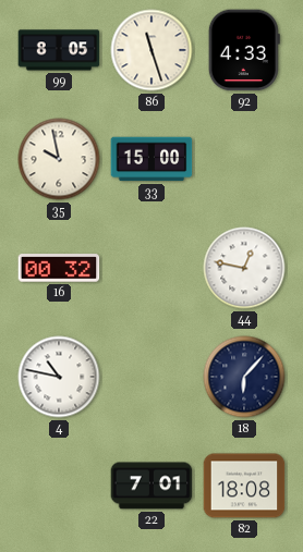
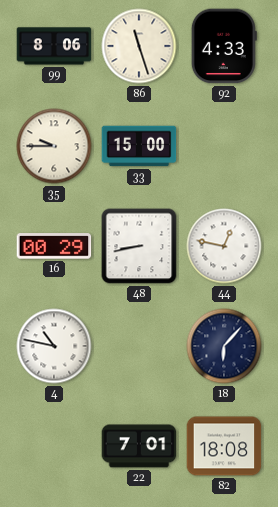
99: 8:05 -> 8:06 (54, 46)
35: 9:58 -> 9:45 (54, 146)
16: 00:32 -> 00:29 (54, 246)
48: none -> 8:43 (139, 246)
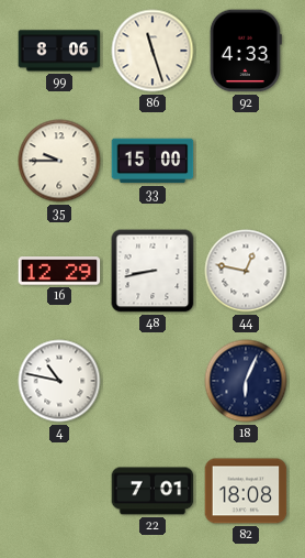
16: 00:29 -> 12:29 (59, 271)
18: 6:07 -> 6:04 (246, 381)
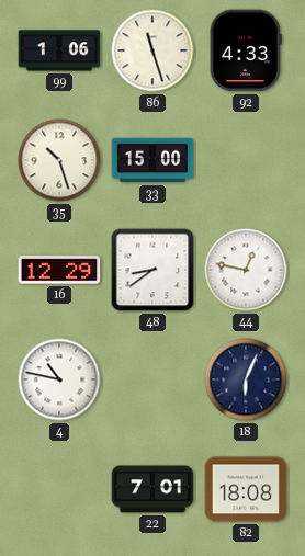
99: 8:06 -> 1:06 (59, 50)
35: 9:45 -> 10:27 (59, 160)
48: 8:43 -> 8:39 (152, 270)
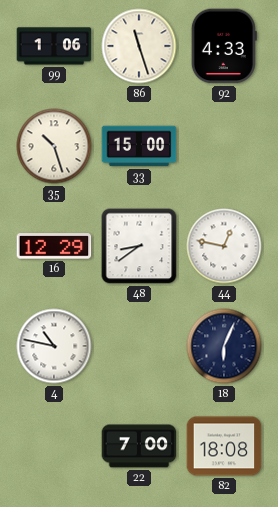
22: 7:01 -> 7:00 (139, 446)
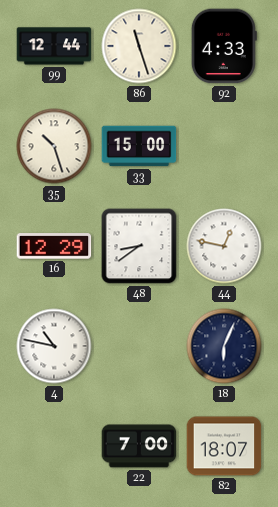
99: 1:06 -> 12:44 (54, 46)
82: 18:08 -> 18:07 (224, 446)
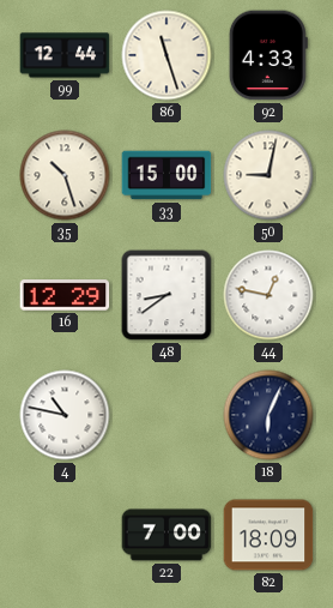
50: none -> 9:02 (268, 175)
82: 18:07 -> 18:09 (268, 535)
